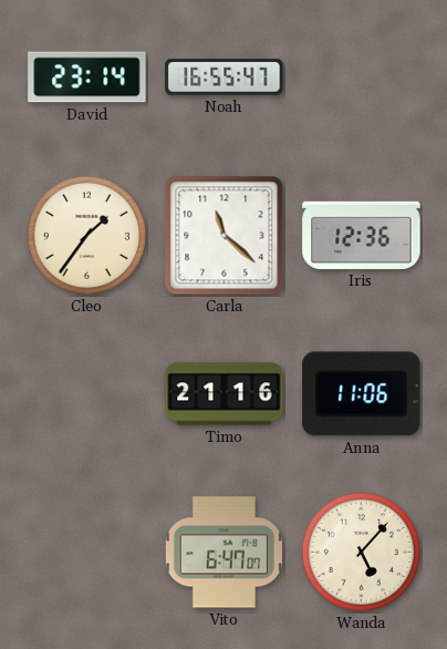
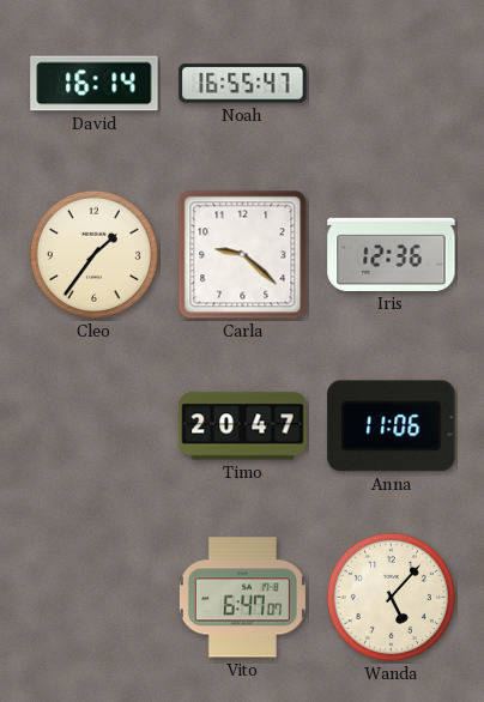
David: 23:14 -> 16:14 (95, 84)
Carla: 11:22 -> 9:22 (243, 255)
Timo: 21:16 -> 20:47 (243, 426)
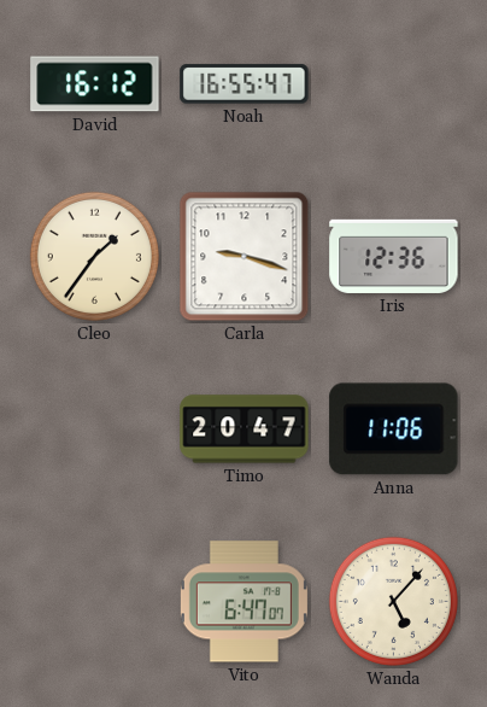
David: 16:14 -> 16:12 (95, 84)
Carla: 9:22 -> 9:18 (245, 257)
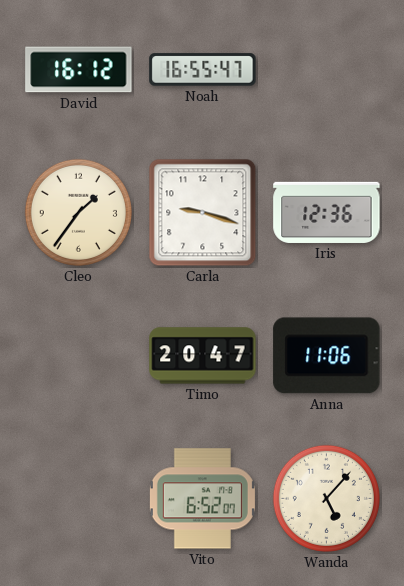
Vito: 6:47 -> 6:52 (202, 499)
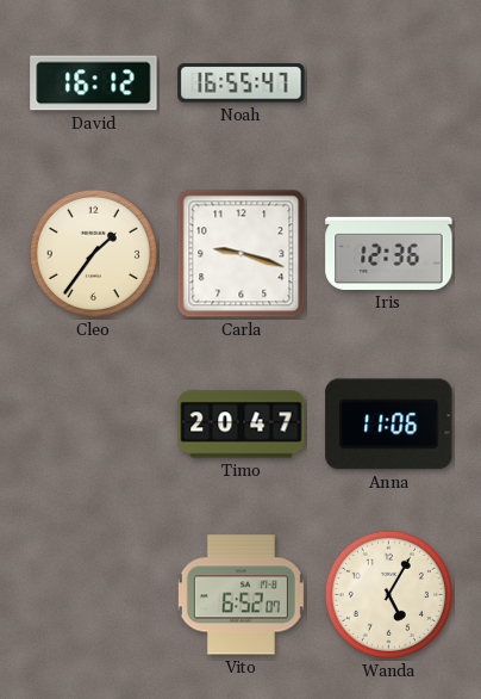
Wanda: 5:07 -> 5:05 (388, 594)
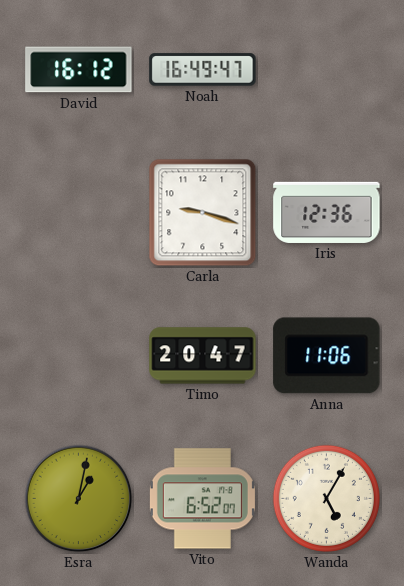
Noah: 16:55 -> 16:49 (203, 70)
Cleo: 1:36 -> none (93, 253)
Esra: none -> 1:02 (79, 499)
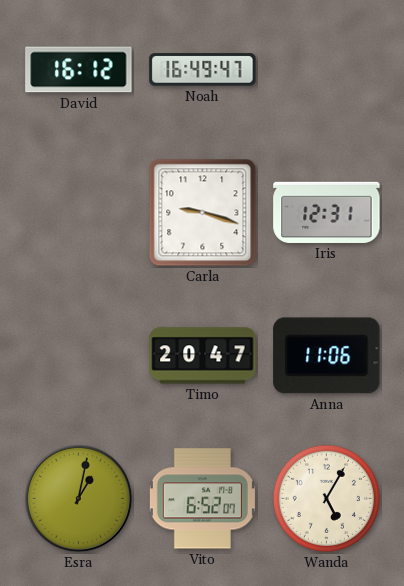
Iris: 12:36 -> 12:31 (327, 212)
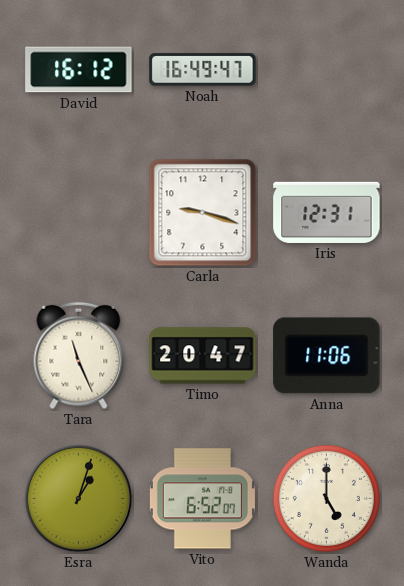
Tara: none -> 11:26 (79, 356)
Esra: 1:02 -> 1:03 (79, 499)
Wanda: 5:05 -> 5:00 (326, 498)
